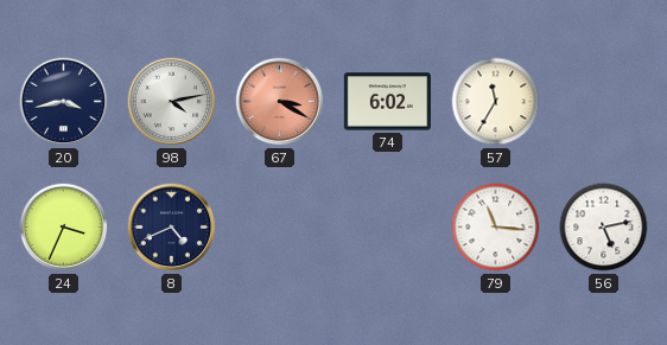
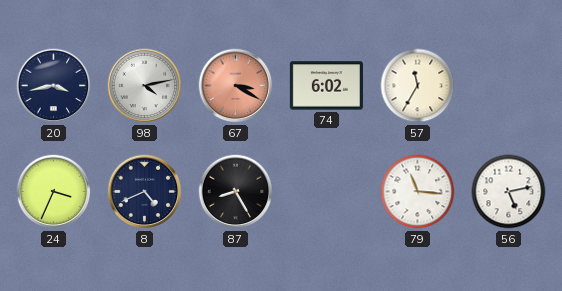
87: none -> 8:25 (236, 192)
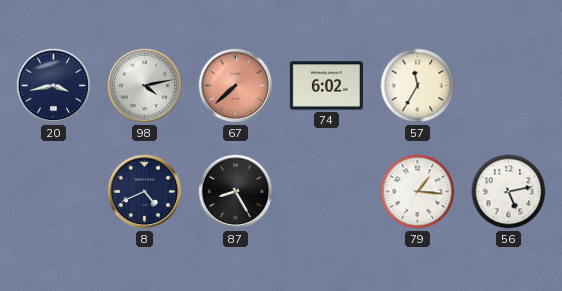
67: 3:20 -> 7:38 (236, 86)
24: 3:34 -> none (54, 192)
79: 11:16 -> 1:16 (418, 192)
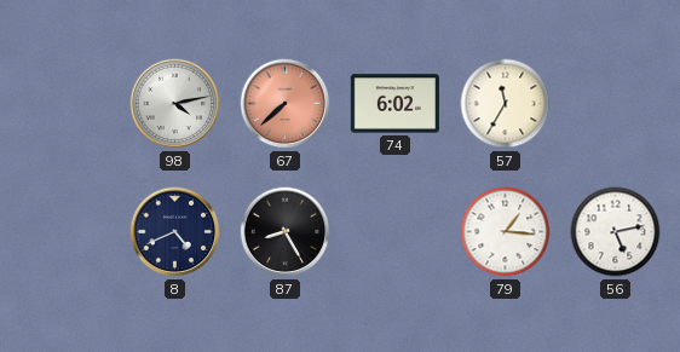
20: 3:43 -> none (54, 86)
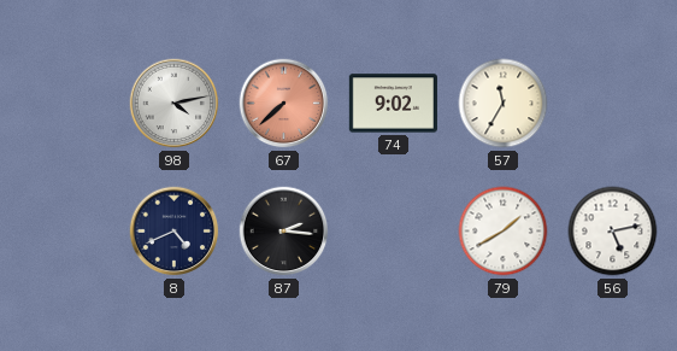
74: 6:02 -> 9:02 (393, 104)
87: 8:25 -> 2:16 (284, 232)
79: 1:16 -> 1:40 (504, 232)
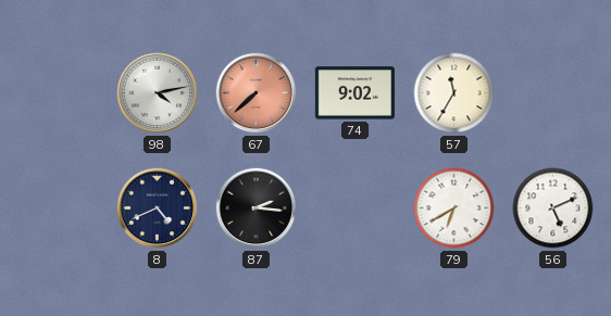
79: 1:40 -> 6:40 (454, 208)
56: 5:13 -> 5:11 (553, 208)
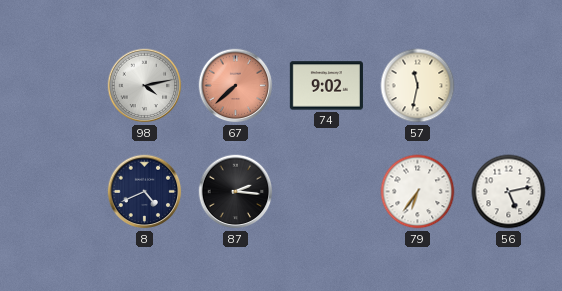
57: 11:35 -> 11:32 (418, 86)
79: 6:40 -> 6:36 (418, 192)
56: 5:11 -> 5:13 (509, 192)
